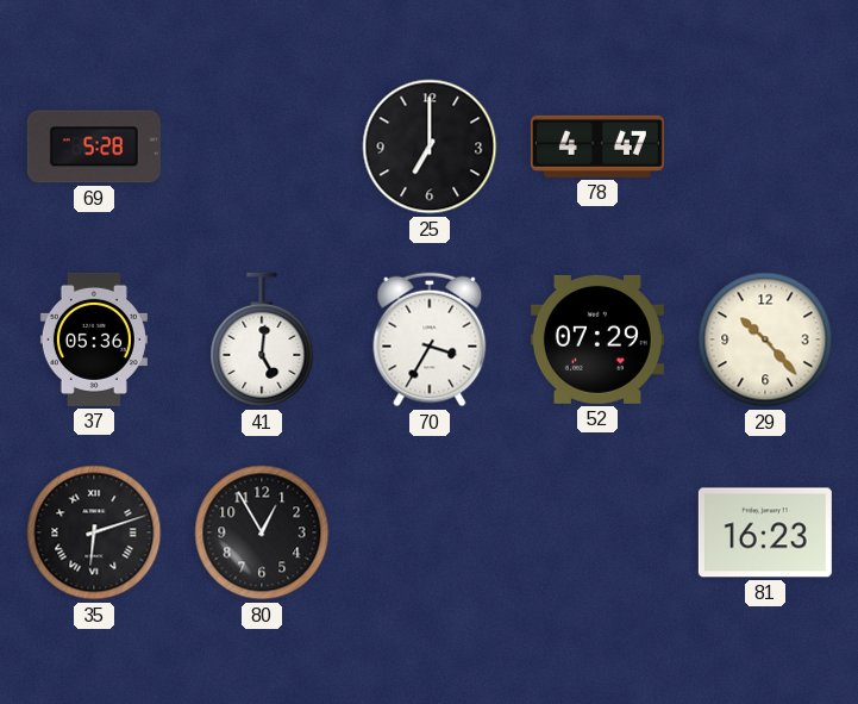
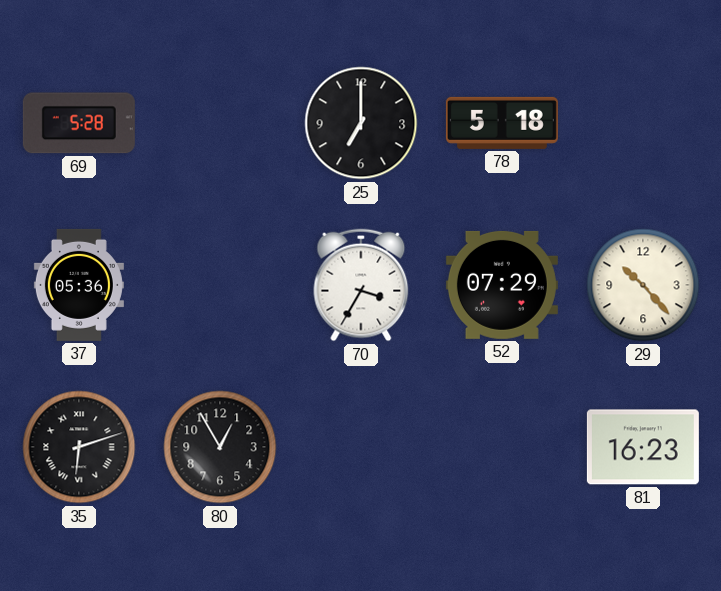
78: 4:47 -> 5:18 (502, 123)
41: 5:01 -> none (262, 339)
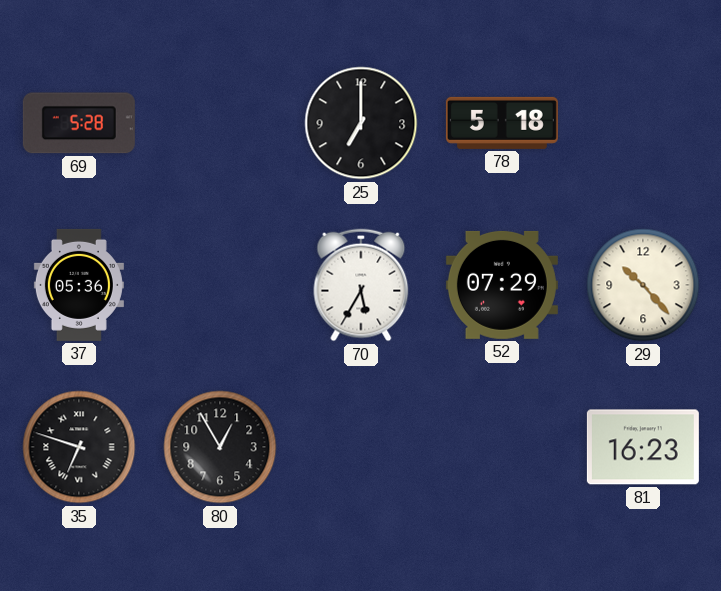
70: 3:35 -> 5:35 (361, 285)
35: 6:12 -> 6:48 (79, 447)
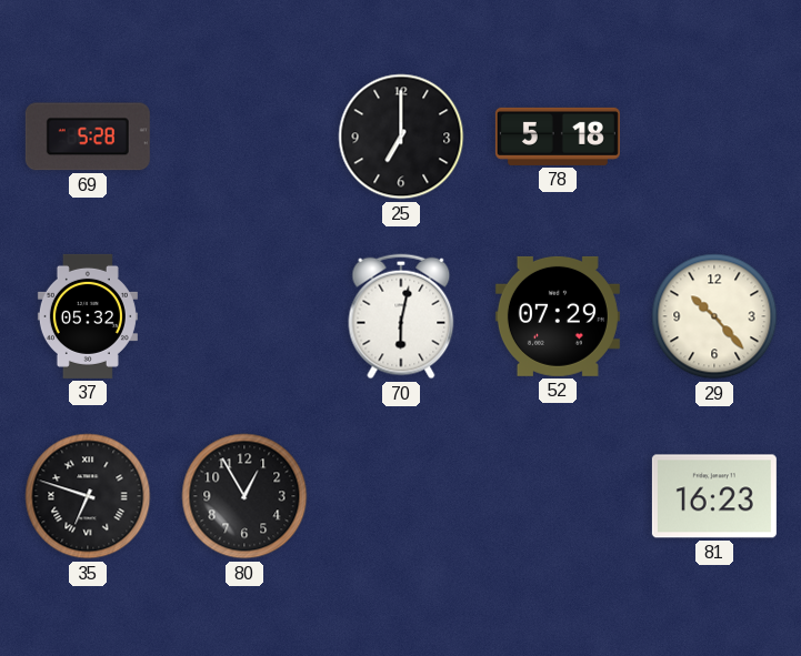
37: 05:36 -> 05:32 (88, 316)
70: 5:35 -> 6:02 (401, 316)
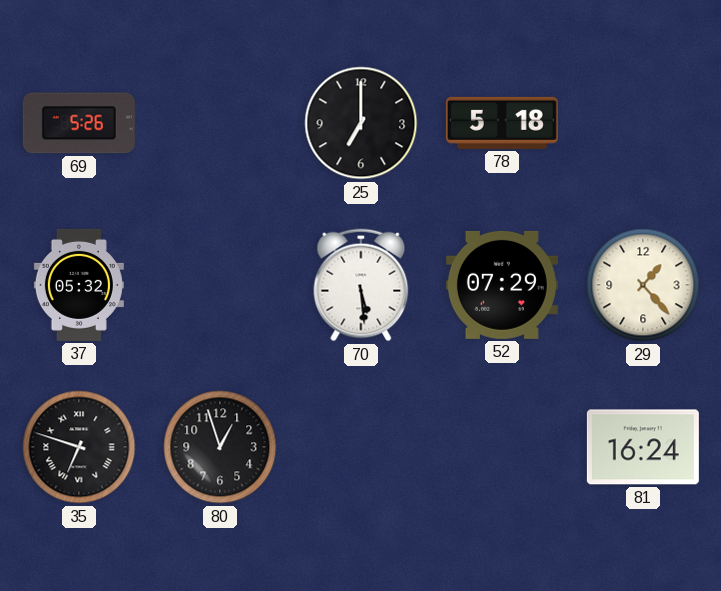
69: 5:28 -> 5:26 (79, 123)
70: 6:02 -> 5:29 (361, 285)
29: 10:23 -> 1:23 (643, 285)
80: 12:55 -> 12:57 (220, 447)
81: 16:23 -> 16:24 (643, 447)
